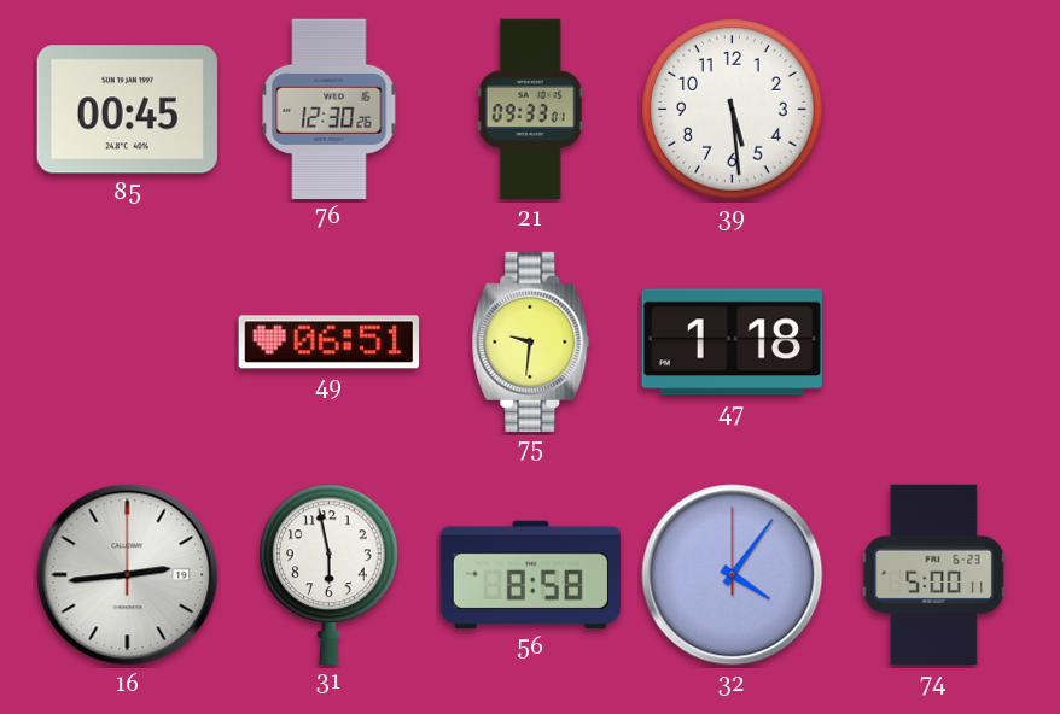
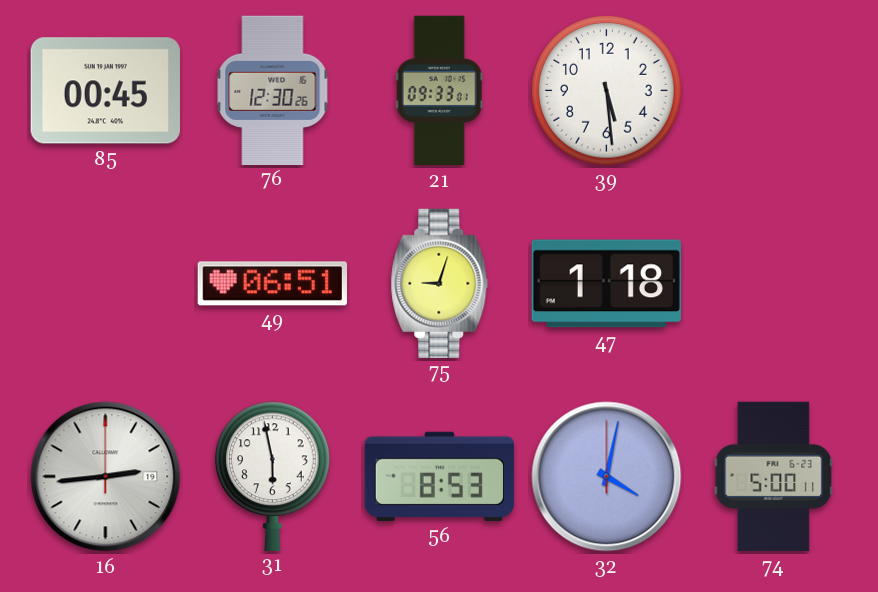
75: 9:31 -> 9:03 (440, 283)
56: 8:58 -> 8:53 (439, 476)
32: 4:06 -> 4:02 (607, 477)
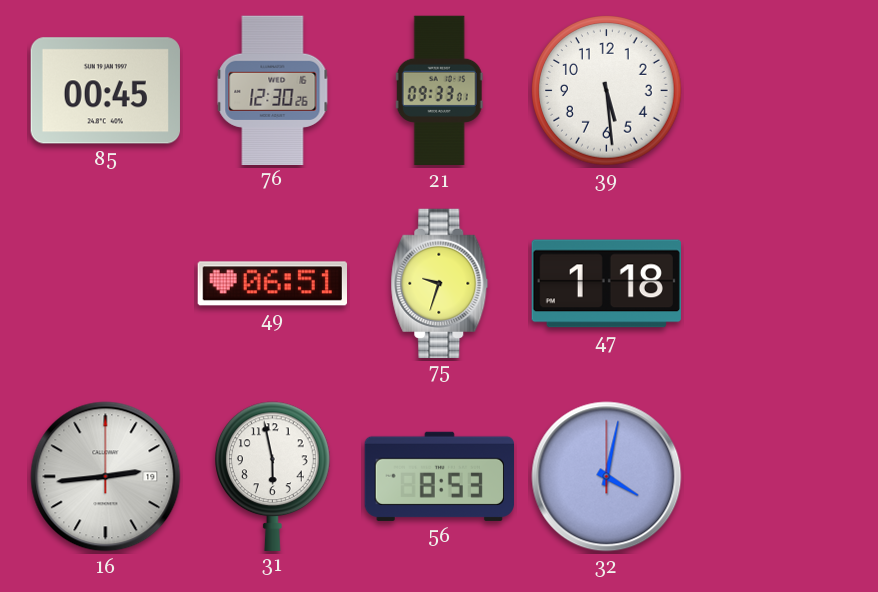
75: 9:03 -> 9:33 (440, 283)
74: 5:00 -> none (774, 477)
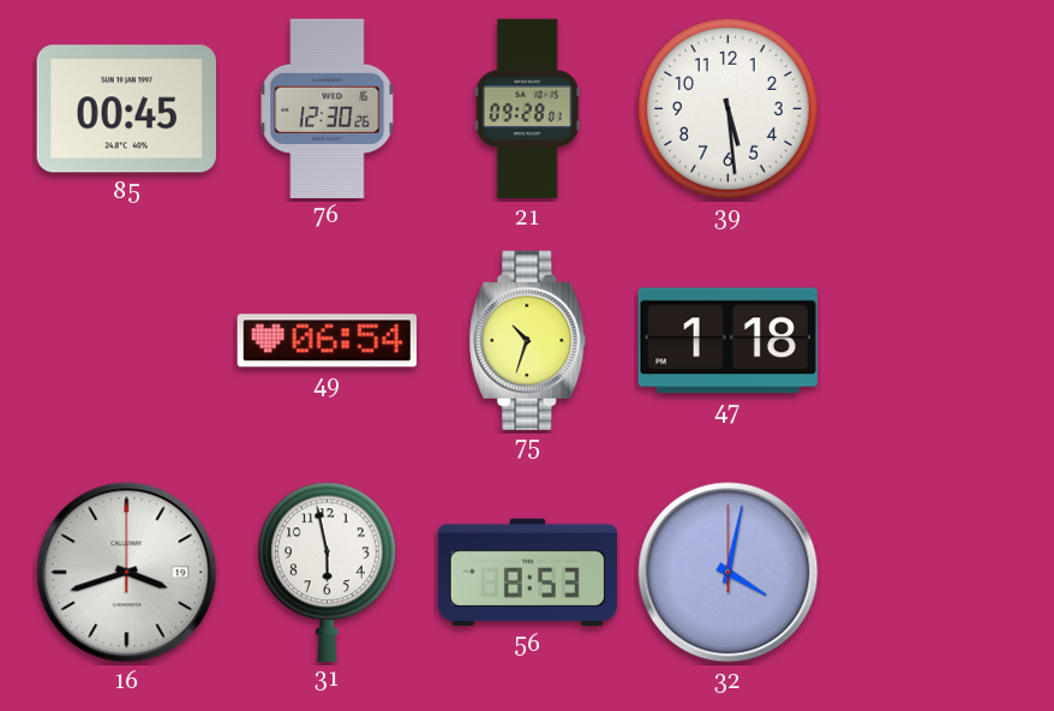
21: 09:33 -> 09:28 (527, 109)
49: 06:51 -> 06:54 (327, 341)
75: 9:33 -> 10:33 (528, 340)
16: 2:44 -> 3:42 (127, 573)
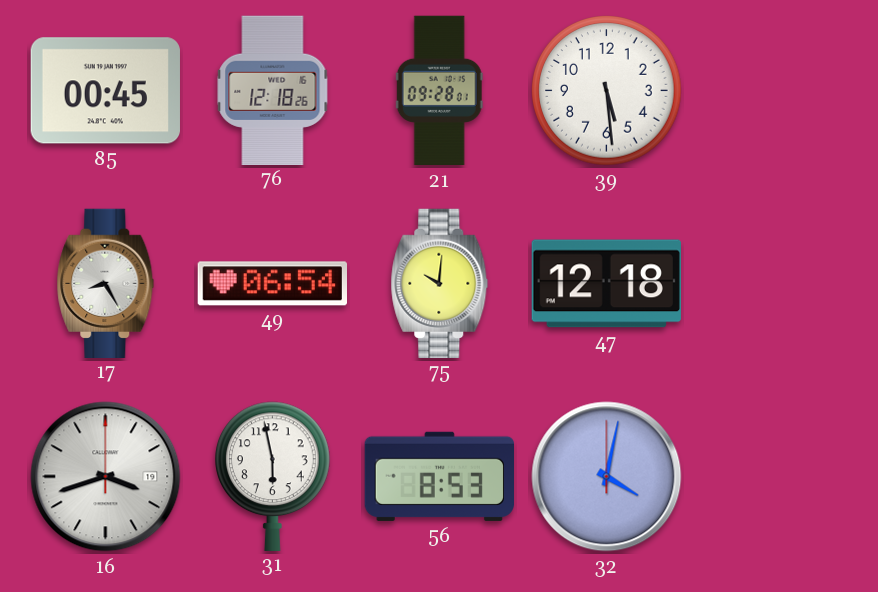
76: 12:30 -> 12:18 (273, 90)
17: none -> 8:25 (106, 283)
75: 10:33 -> 10:01 (440, 283)
47: 1:18 -> 12:18 (606, 284)
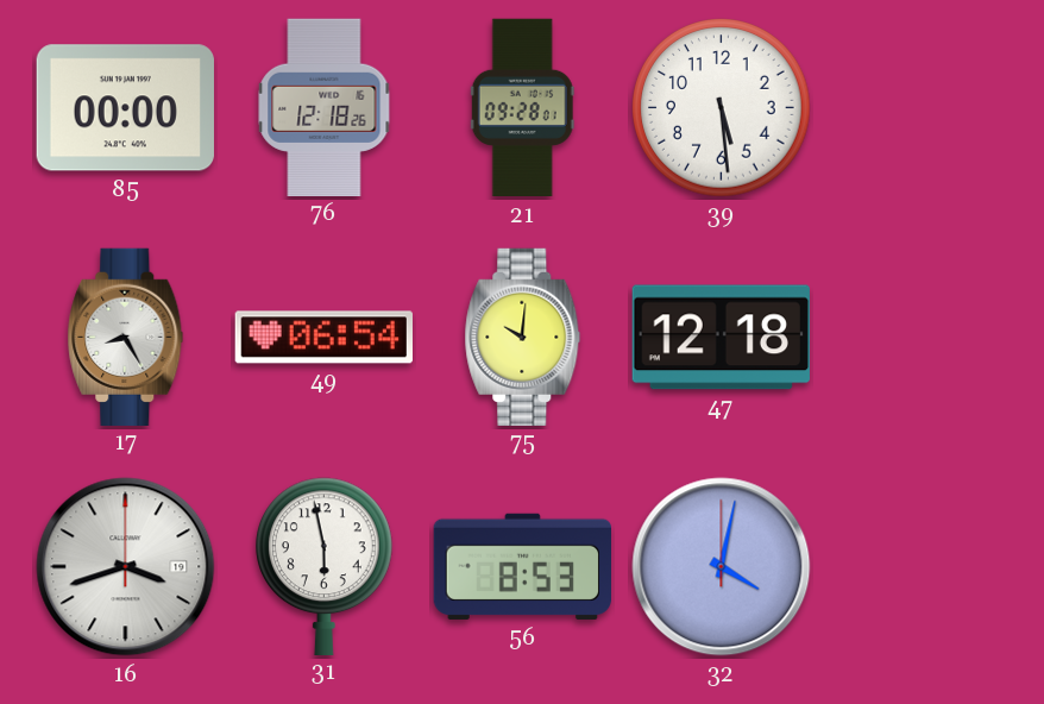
85: 00:45 -> 00:00 (125, 108)
